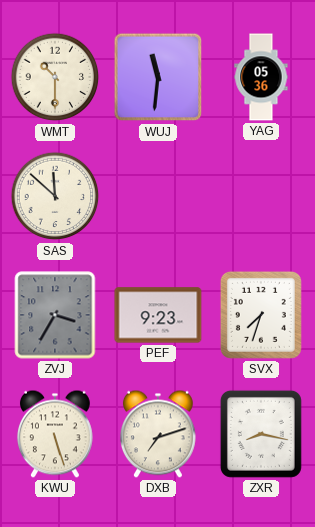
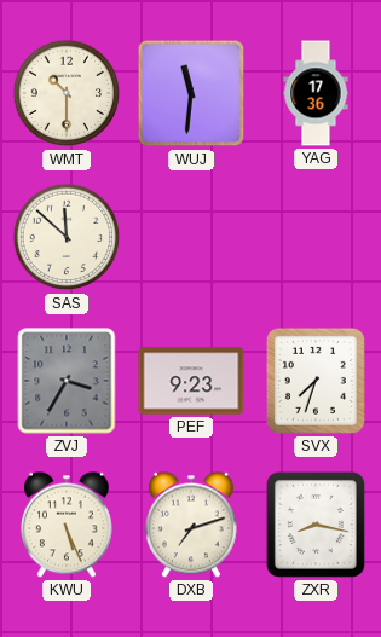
YAG: 05:36 -> 17:36 (316, 93)
KWU: 5:27 -> 5:26 (67, 525)
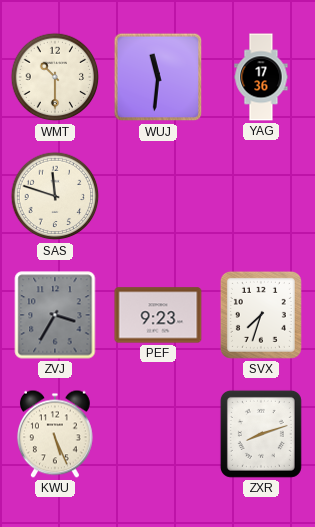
SAS: 11:52 -> 11:48 (55, 196)
DXB: 7:12 -> none (191, 525)
ZXR: 8:17 -> 8:12 (261, 434)
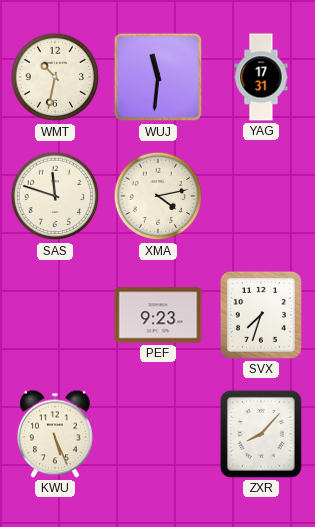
WMT: 10:30 -> 10:32 (55, 77)
YAG: 17:36 -> 17:31 (261, 77)
XMA: none -> 4:13 (158, 196)
ZVJ: 3:35 -> none (55, 315)
ZXR: 8:12 -> 8:07 (261, 434)
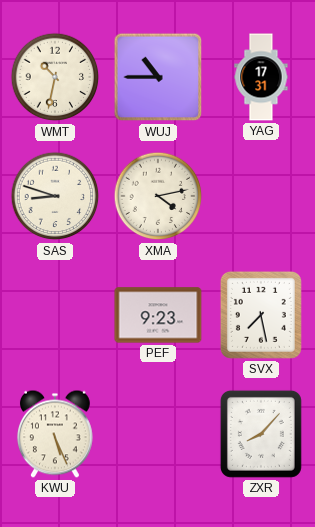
WUJ: 11:31 -> 10:45 (158, 77)
SAS: 11:48 -> 8:48 (55, 196)
SVX: 7:33 -> 7:28 (261, 315)
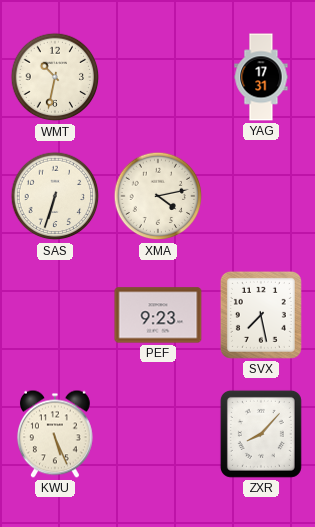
WUJ: 10:45 -> none (158, 77)
SAS: 8:48 -> 6:33 (55, 196)
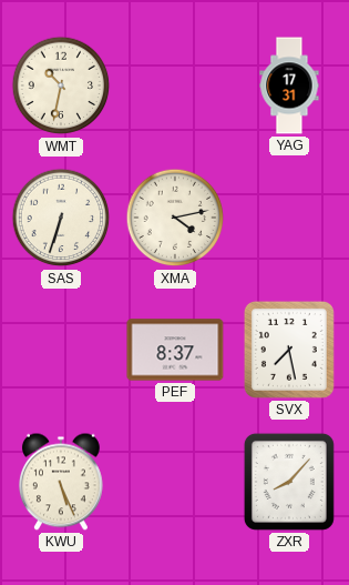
PEF: 9:23 -> 8:37 (175, 350)
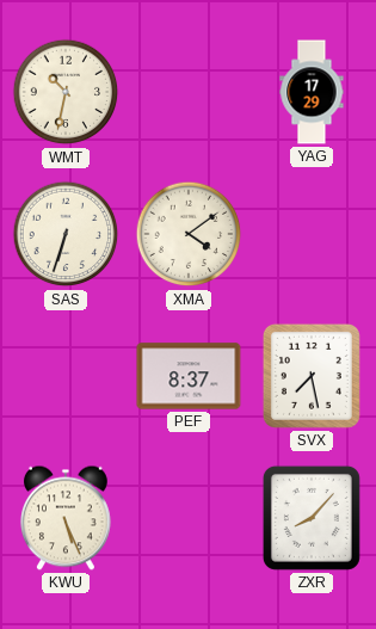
YAG: 17:31 -> 17:29 (312, 92)
XMA: 4:13 -> 4:09 (189, 234)
